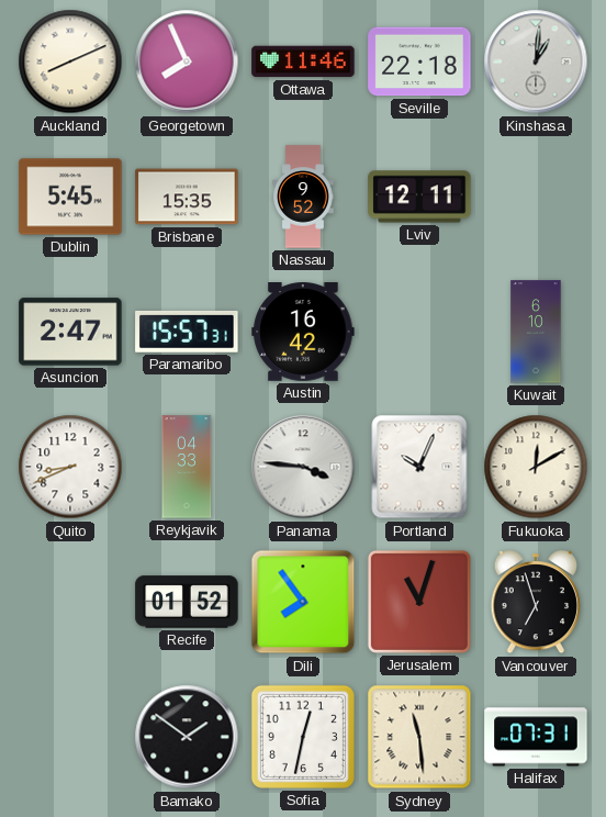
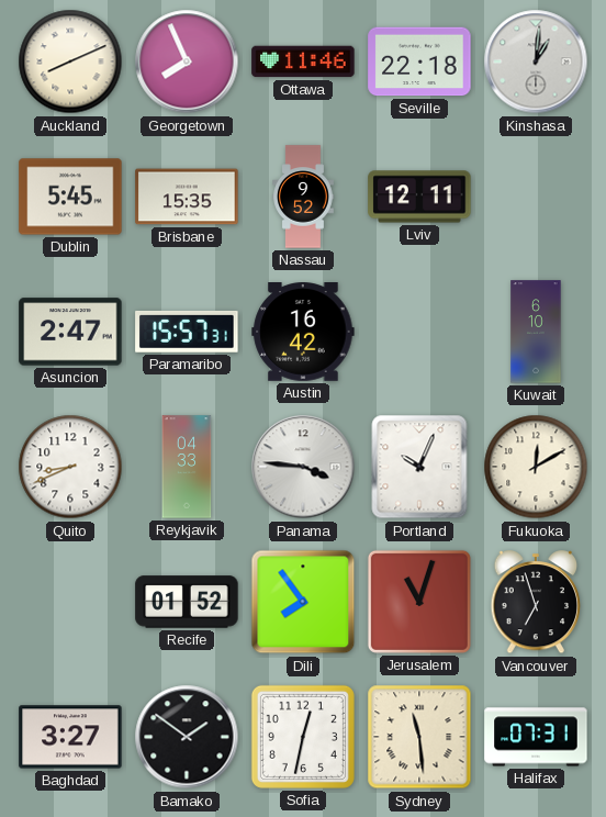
Baghdad: none -> 3:27 (70, 737)
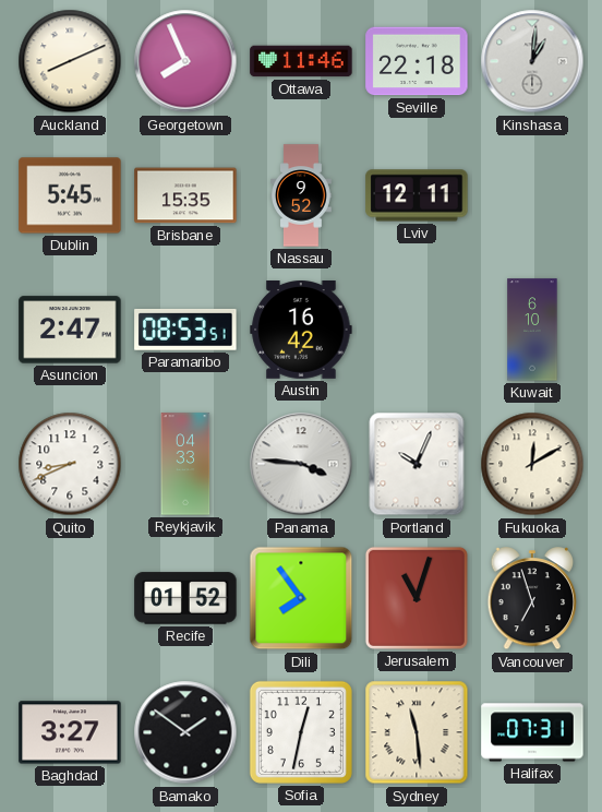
Paramaribo: 15:57 -> 08:53 (185, 330)
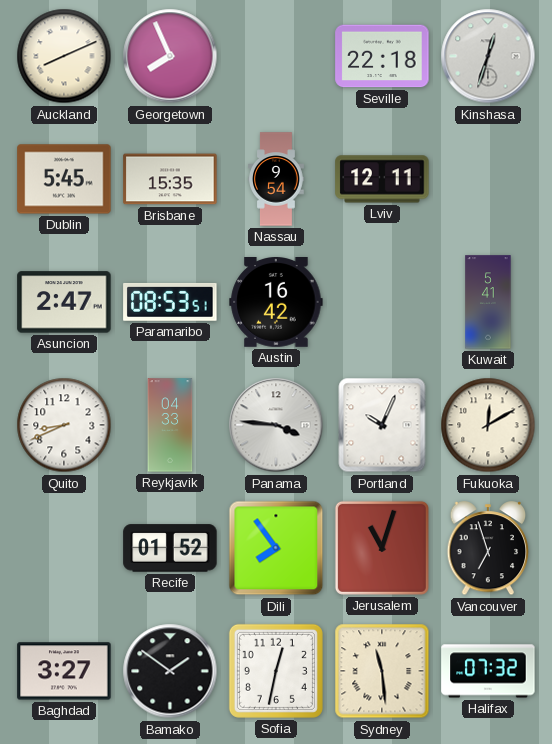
Ottawa: 11:46 -> none (301, 61)
Kinshasa: 1:01 -> 12:33 (488, 56)
Nassau: 9:52 -> 9:54 (277, 179)
Kuwait: 6:10 -> 5:41 (488, 302)
Halifax: 07:31 -> 07:32 (488, 671)
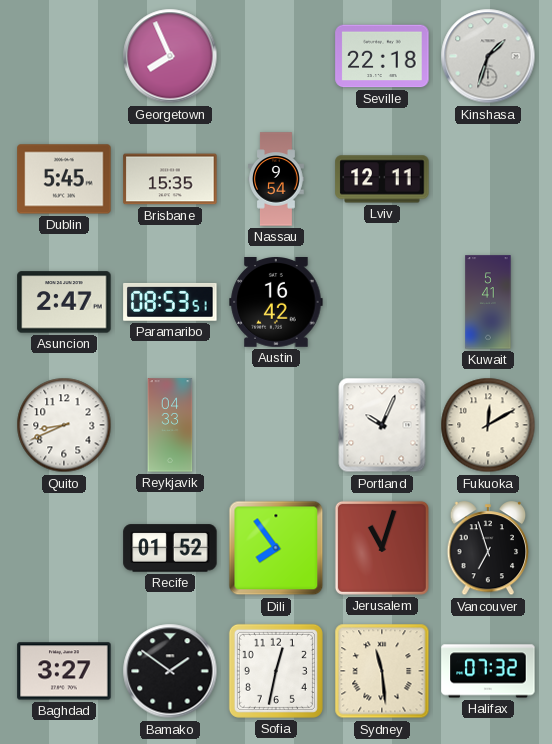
Auckland: 8:11 -> none (64, 56)
Kinshasa: 12:33 -> 1:33 (488, 56)
Panama: 3:46 -> none (276, 425)
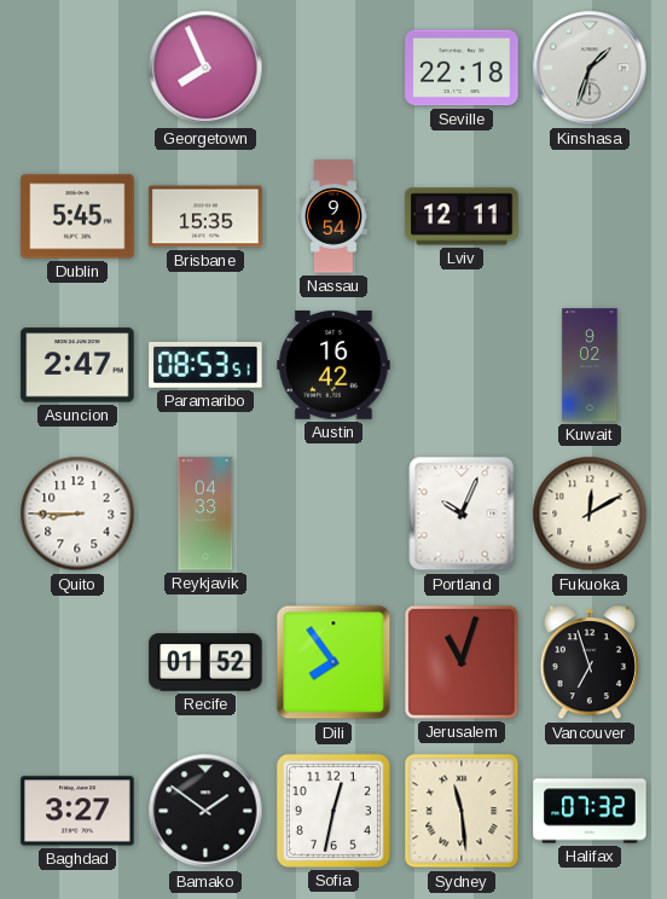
Kuwait: 5:41 -> 9:02 (590, 365)
Quito: 8:41 -> 8:45 (77, 514)
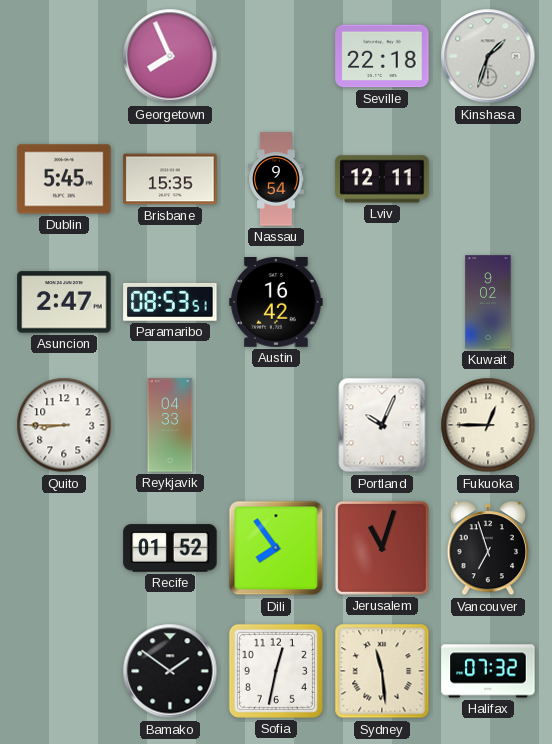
Fukuoka: 12:10 -> 12:45 (488, 425)
Baghdad: 3:27 -> none (77, 811)
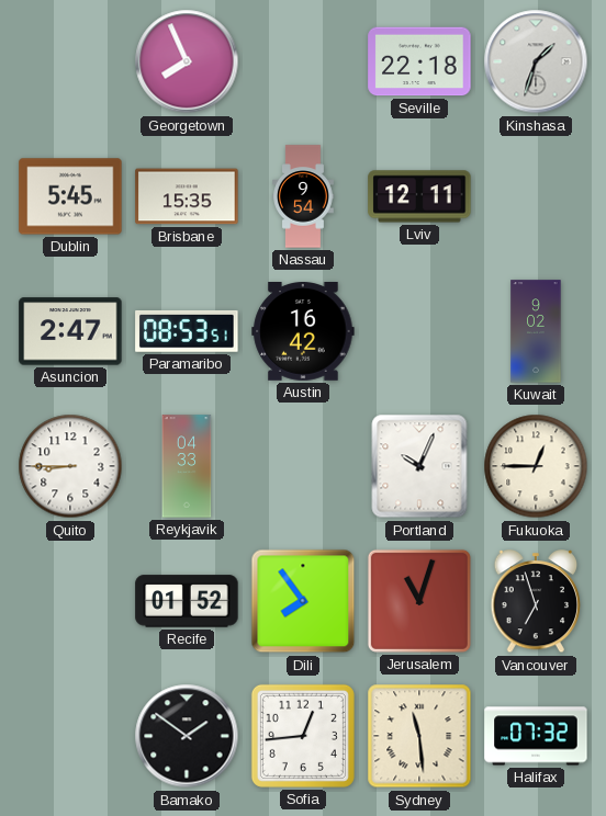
Sofia: 12:32 -> 12:44 (303, 736)
